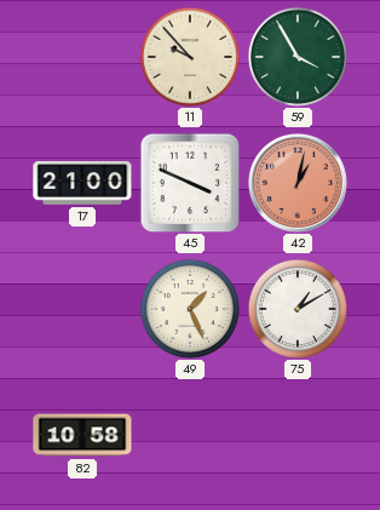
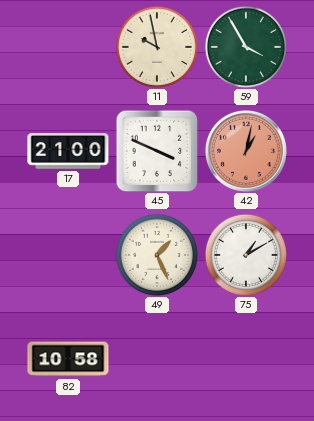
11: 9:53 -> 9:58 (156, 46)
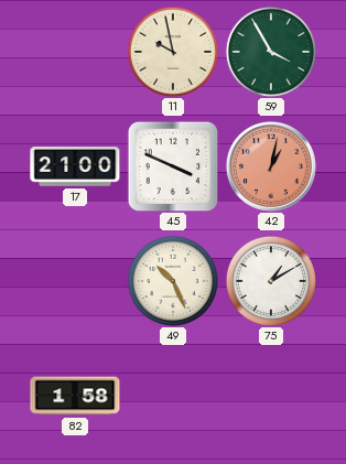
49: 1:26 -> 10:26 (172, 280)
82: 10:58 -> 1:58 (75, 396)
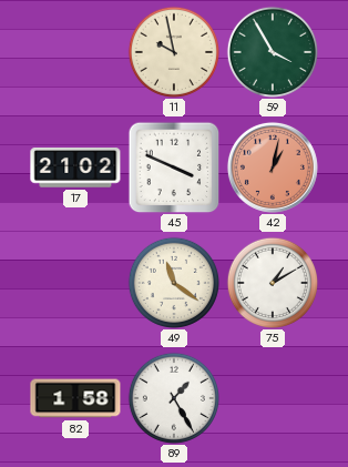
17: 21:00 -> 21:02 (75, 167)
49: 10:26 -> 11:21 (173, 282)
89: none -> 1:25 (173, 397)
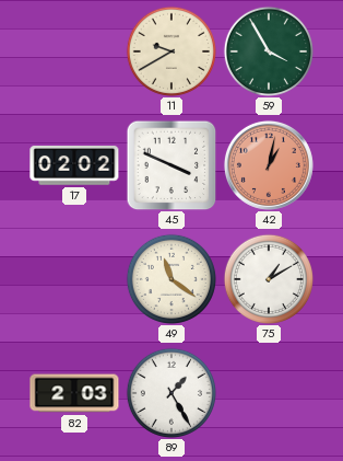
11: 9:58 -> 9:40 (170, 50)
17: 21:02 -> 02:02 (74, 165)
82: 1:58 -> 2:03 (74, 393)
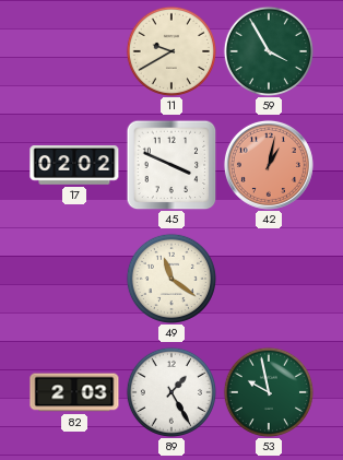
75: 1:10 -> none (268, 278)
53: none -> 9:58 (268, 391)
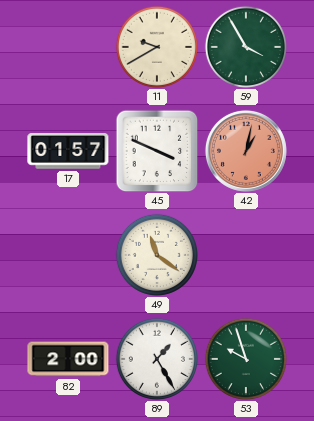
17: 02:02 -> 01:57 (68, 151)
82: 2:03 -> 2:00 (68, 359)
53: 9:58 -> 9:57 (245, 358)
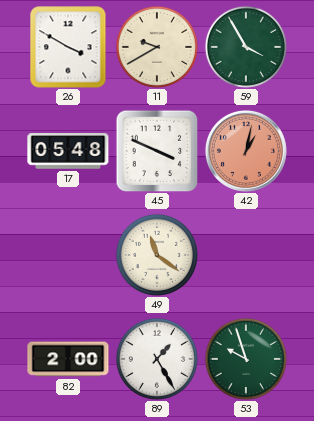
26: none -> 3:50 (68, 47)
17: 01:57 -> 05:48 (68, 151)
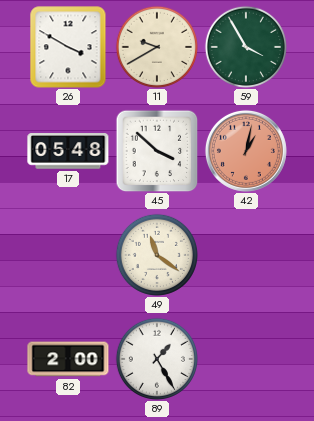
45: 3:49 -> 3:52 (157, 151)
53: 9:57 -> none (245, 358)
